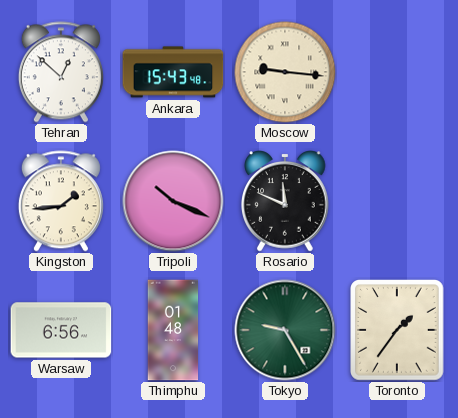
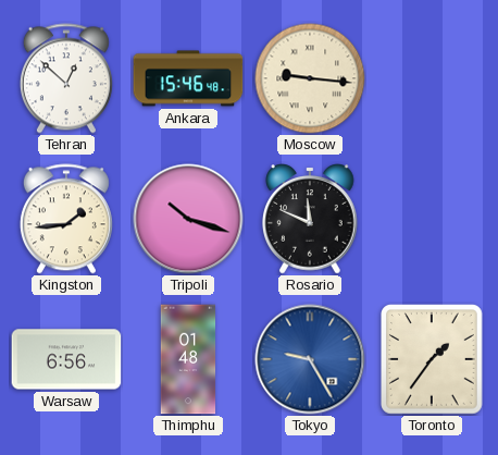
Ankara: 15:43 -> 15:46 (188, 78)
Tripoli: 10:19 -> 10:18 (188, 219)
Tokyo dial: green -> blue (310, 359)
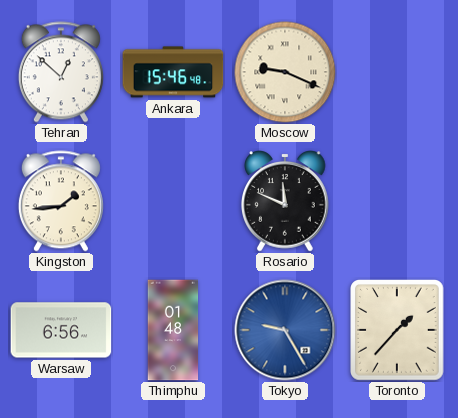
Moscow: 9:16 -> 9:19 (285, 72)
Tripoli: 10:18 -> none (188, 219)
Toronto: 1:36 -> 1:37 (398, 331)
